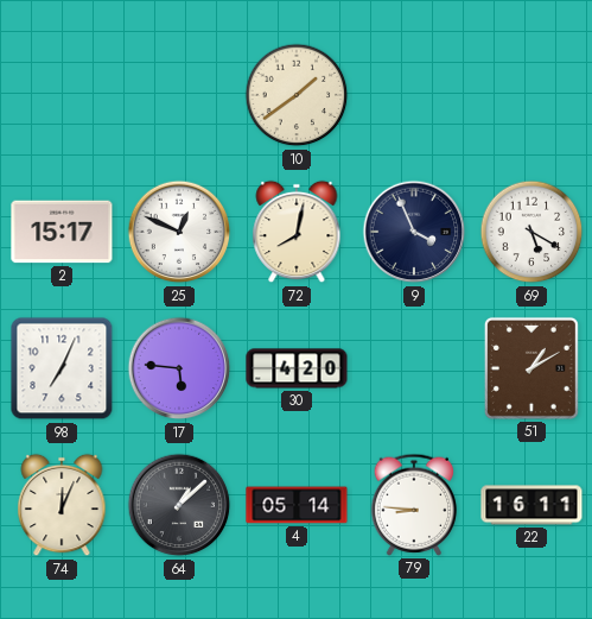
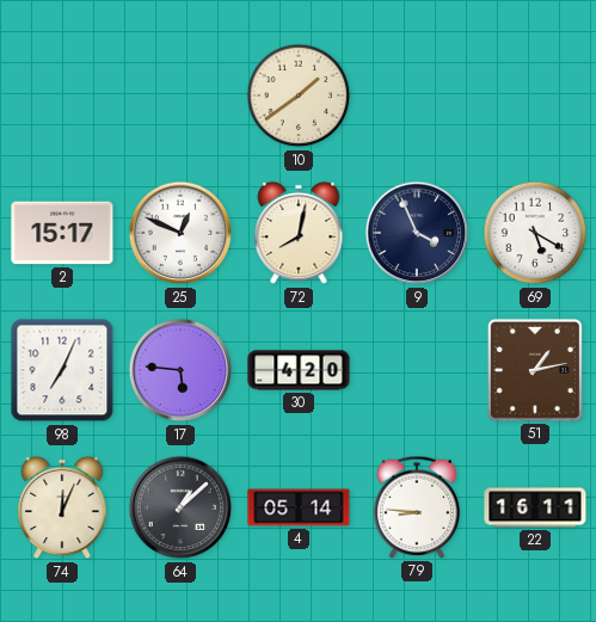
51: 1:10 -> 1:13 (535, 370)
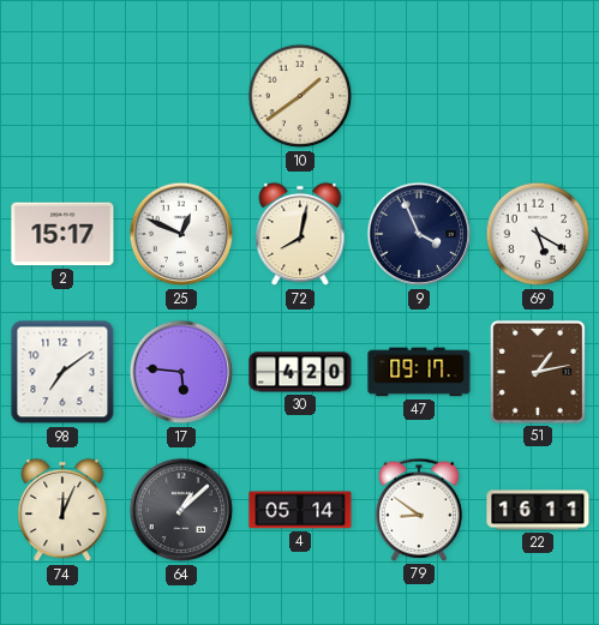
98: 7:04 -> 7:09 (62, 372)
47: none -> 09:17 (419, 372)
79: 8:46 -> 8:51 (419, 510)
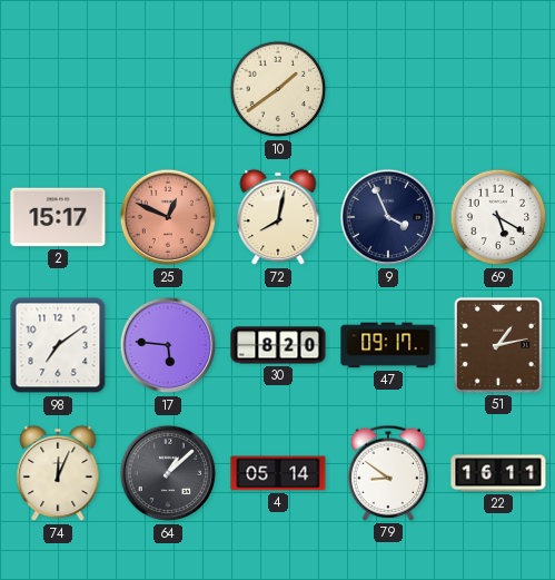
25 dial: white -> salmon (168, 217)
30: 4:20 -> 8:20 (278, 345)
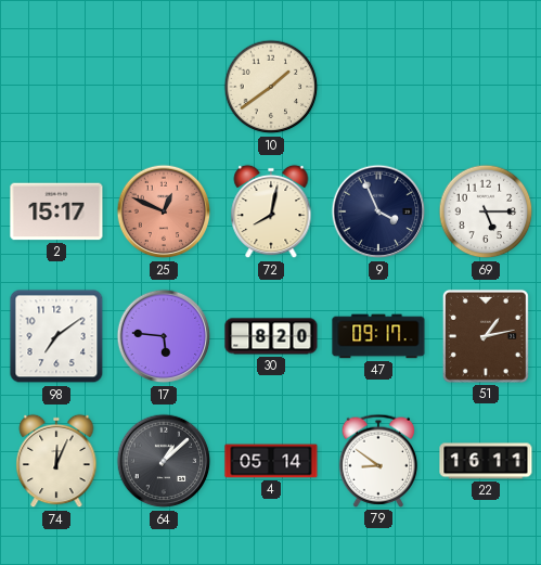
69: 5:20 -> 5:15 (486, 211)
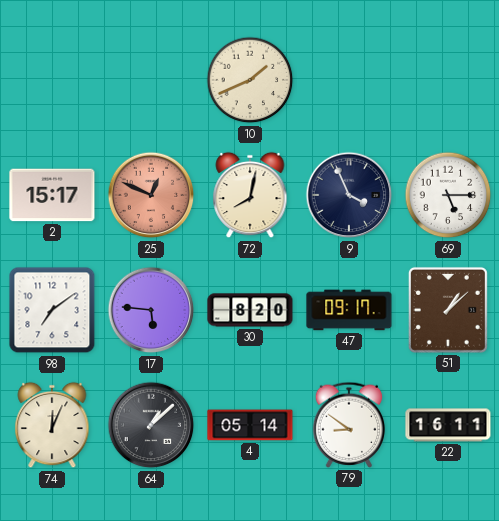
10: 1:39 -> 1:41 (250, 80)
51: 1:13 -> 1:08 (448, 310)
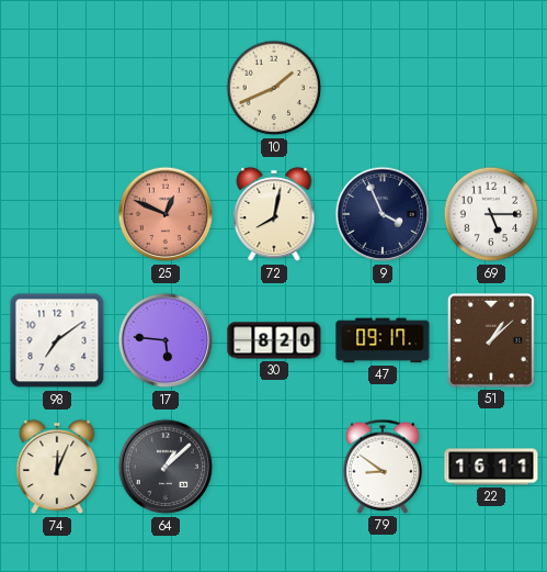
2: 15:17 -> none (52, 195)
4: 05:14 -> none (250, 425)
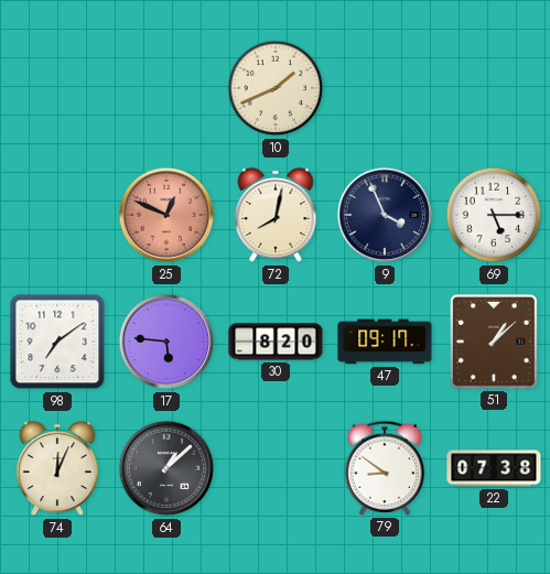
22: 16:11 -> 07:38 (494, 468)
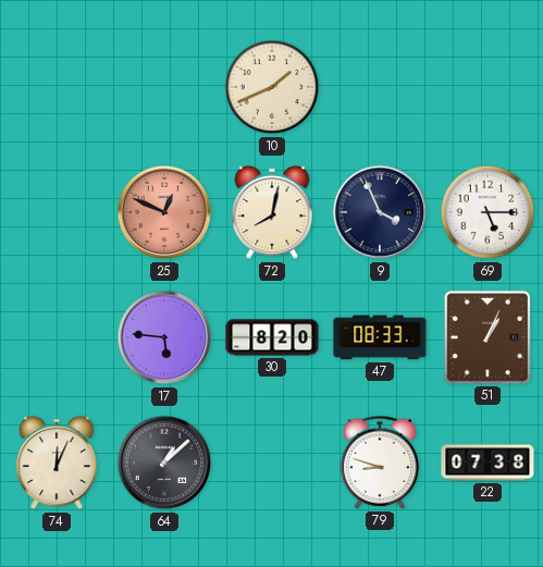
98: 7:09 -> none (57, 342)
47: 09:17 -> 08:33 (380, 337)
51: 1:08 -> 1:04 (488, 337)
79: 8:51 -> 8:48 (380, 463)
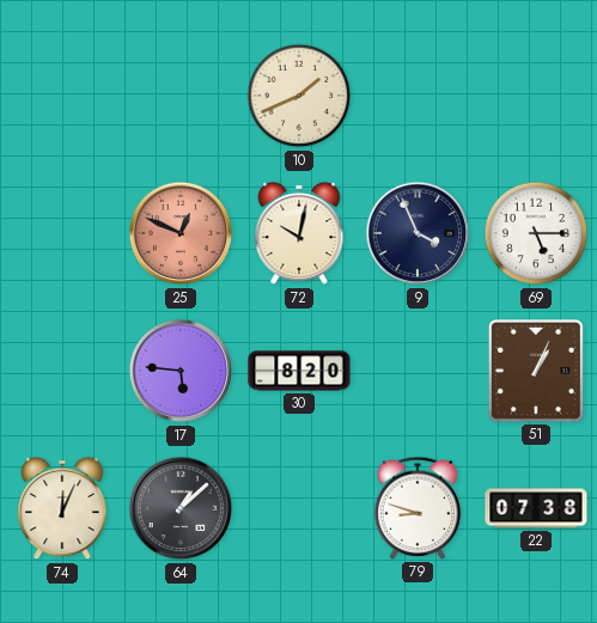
72: 8:02 -> 10:02 (299, 233)
47: 08:33 -> none (380, 337)
